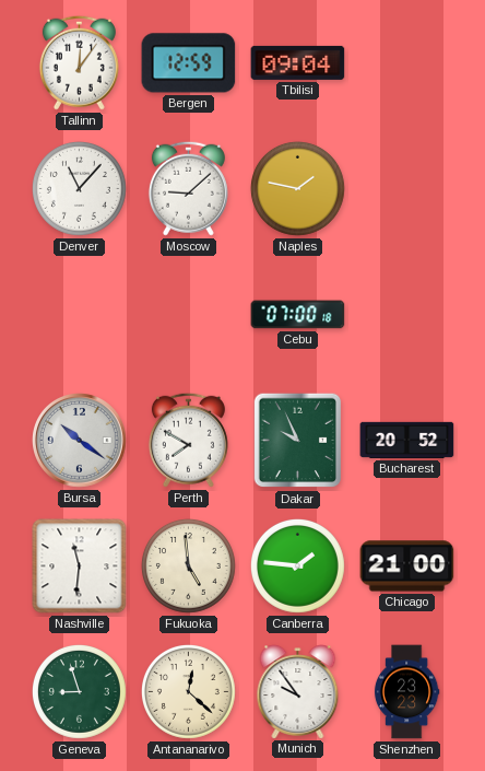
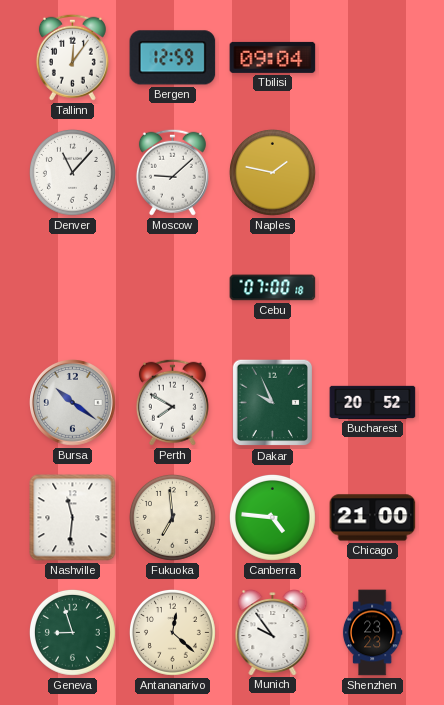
Fukuoka: 4:59 -> 6:59 (172, 517)
Canberra: 1:46 -> 4:46 (272, 517)
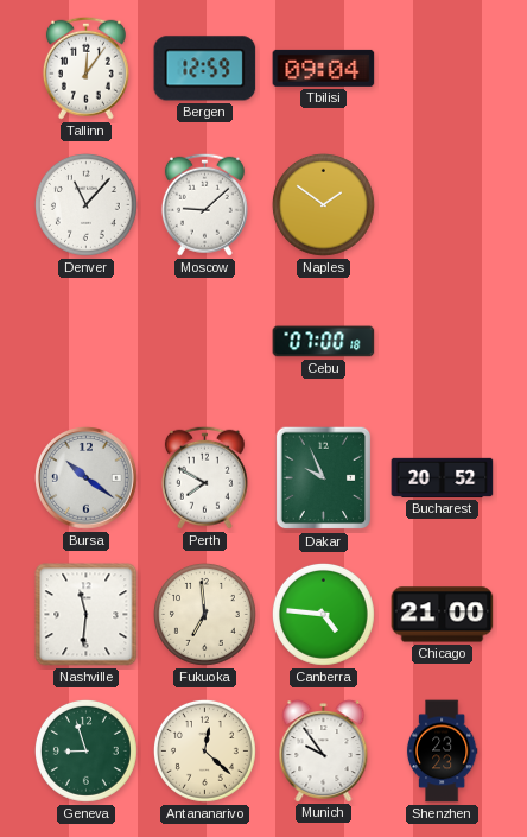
Naples: 1:47 -> 1:51 (323, 204)
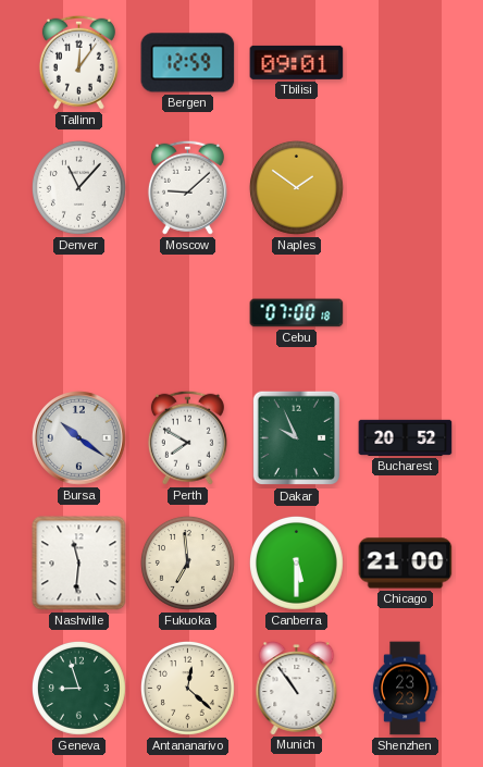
Tbilisi: 09:04 -> 09:01 (297, 62)
Canberra: 4:46 -> 5:30 (296, 562)
Munich: 9:54 -> 10:54 (297, 689)
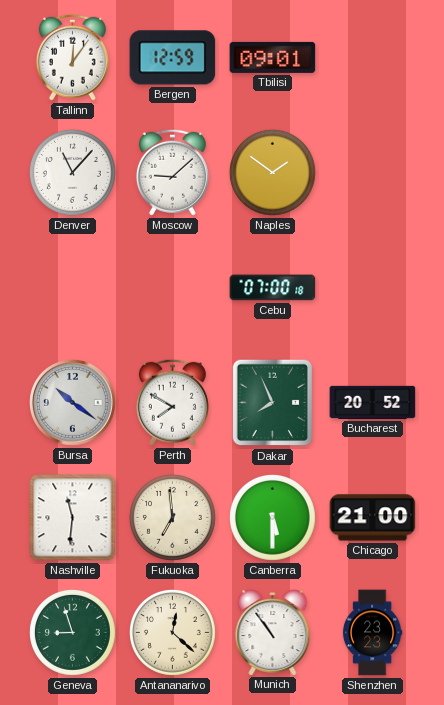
Dakar: 9:56 -> 7:56 (273, 403)
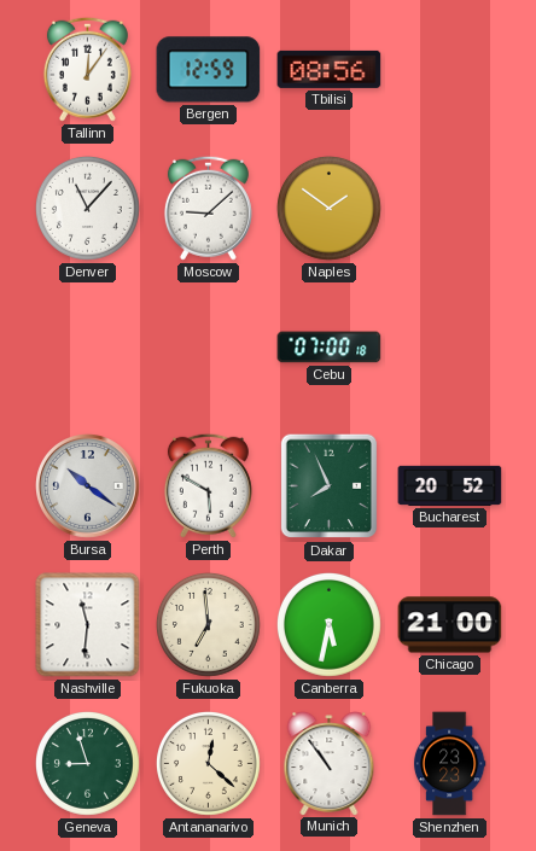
Tbilisi: 09:01 -> 08:56 (330, 69)
Perth: 7:50 -> 5:50 (208, 485)
Canberra: 5:30 -> 5:32 (328, 624)
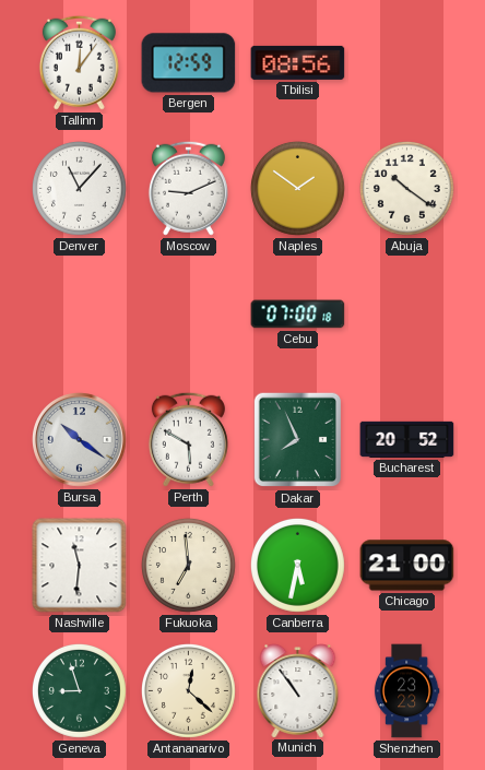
Moscow: 9:08 -> 9:11 (188, 188)
Abuja: none -> 10:21 (406, 188)
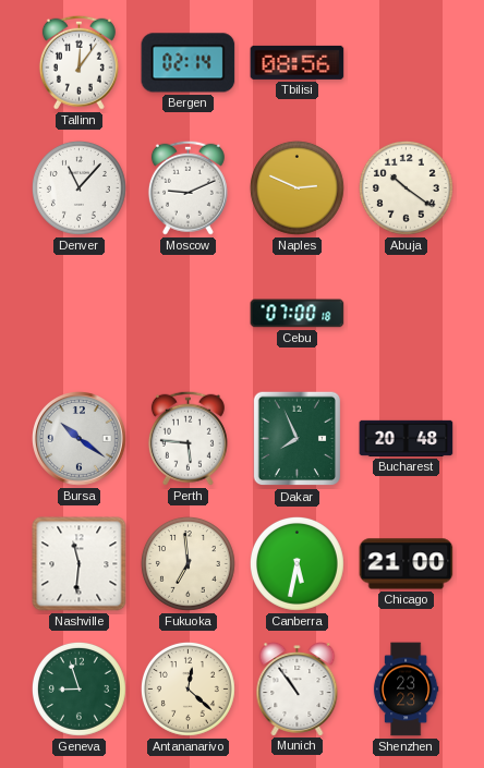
Bergen: 12:59 -> 02:14 (189, 63)
Naples: 1:51 -> 2:49 (297, 187)
Perth: 5:50 -> 5:46 (187, 438)
Bucharest: 20:52 -> 20:48 (407, 438)
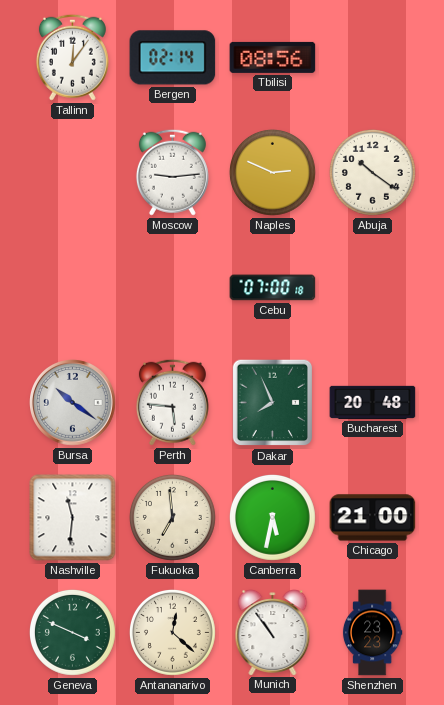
Denver: 11:07 -> none (78, 187)
Moscow: 9:11 -> 9:14 (172, 172)
Geneva: 8:57 -> 3:49 (72, 632)
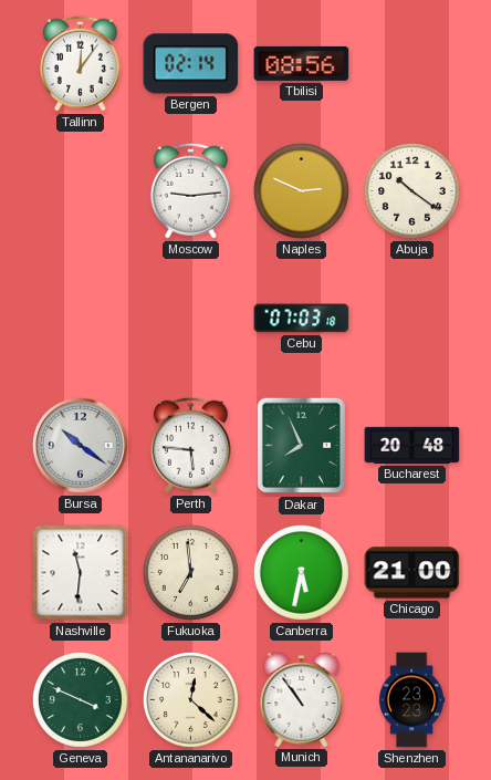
Cebu: 07:00 -> 07:03 (302, 319)
